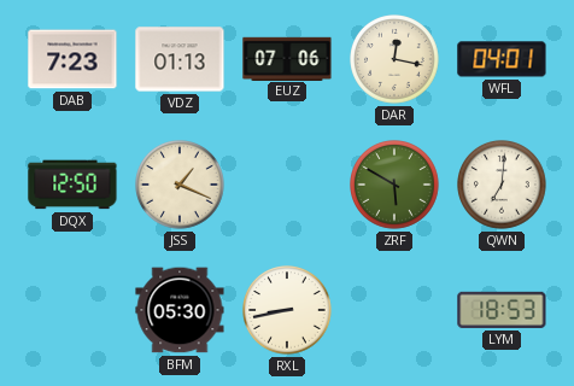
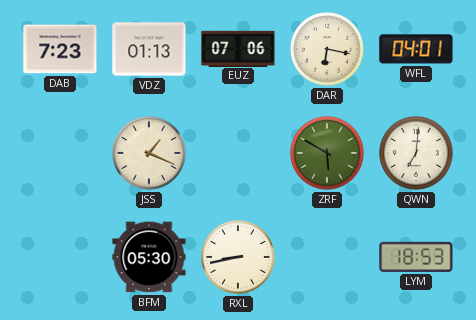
DAR: 12:17 -> 6:17 (328, 50)
DQX: 12:50 -> none (72, 185)
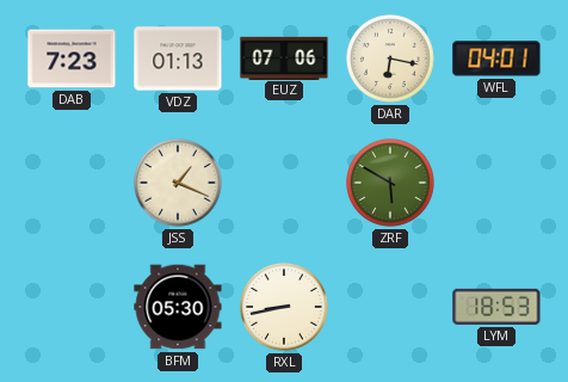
QWN: 7:01 -> none (417, 154)
